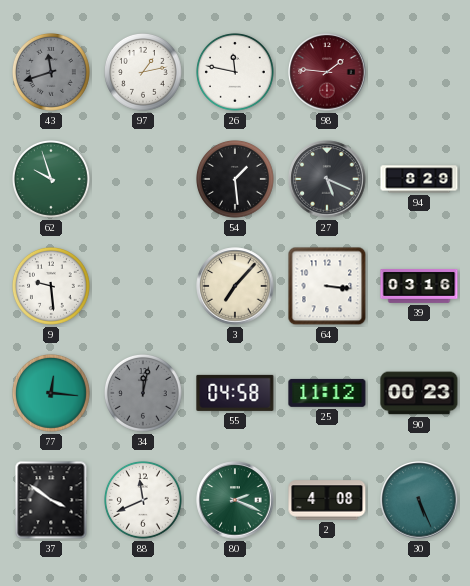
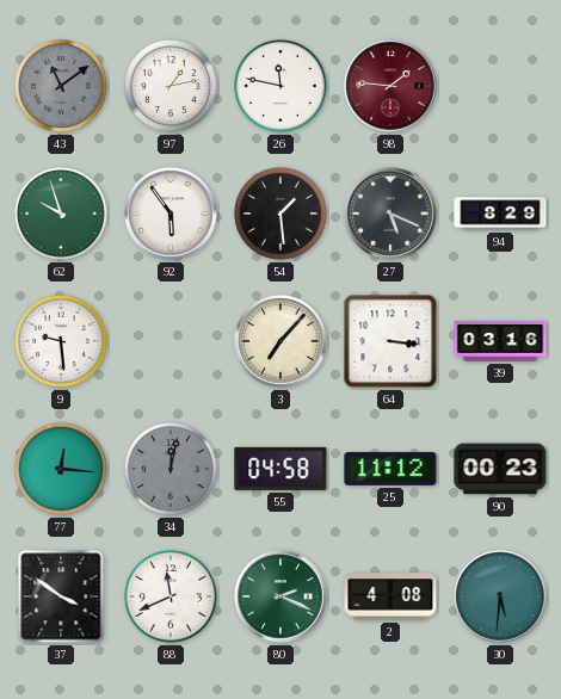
43: 11:42 -> 11:09 (62, 87)
92: none -> 5:54 (171, 214)
30: 5:26 -> 5:31 (500, 596)
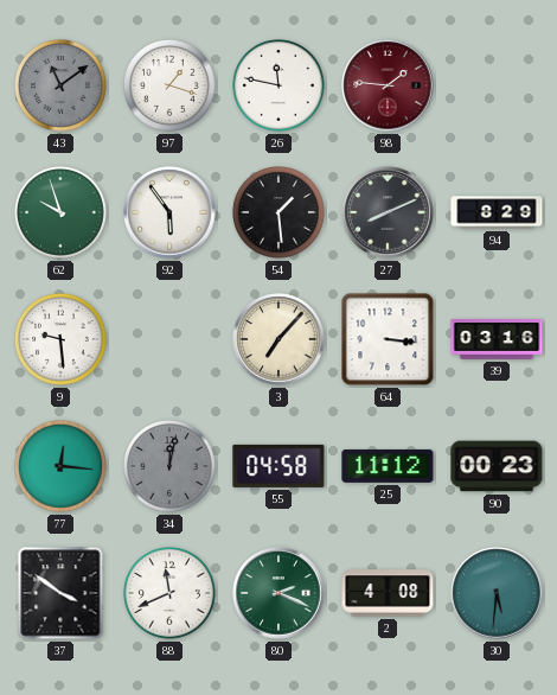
97: 1:13 -> 1:18 (171, 87)
27: 5:19 -> 8:11 (388, 212)
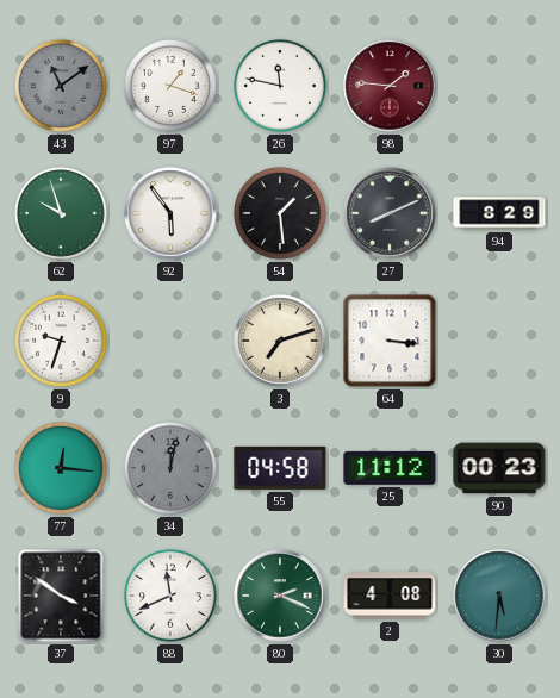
9: 9:29 -> 9:33 (62, 342)
3: 7:07 -> 7:12 (280, 341)
39: 03:16 -> none (497, 340)
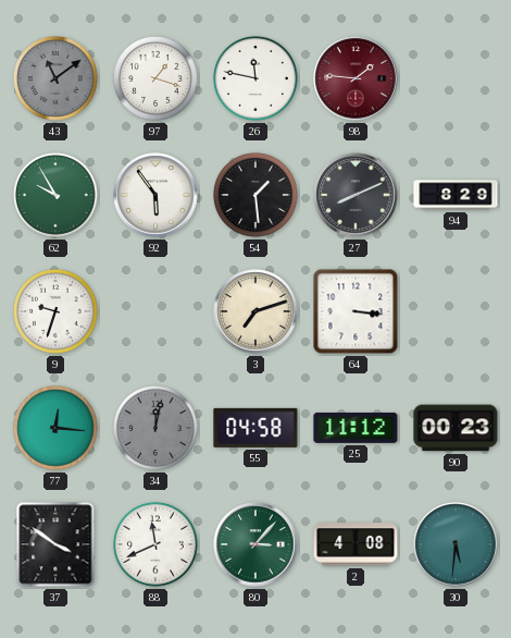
62: 9:57 -> 9:55 (57, 196)
80: 2:19 -> 3:07 (255, 544)
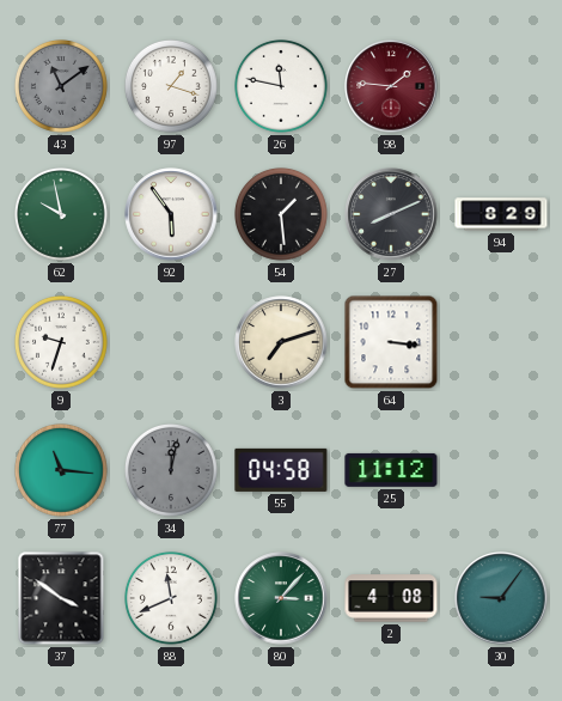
62: 9:55 -> 9:58 (62, 215)
77: 12:16 -> 11:16 (62, 471)
90: 00:23 -> none (456, 428)
30: 5:31 -> 9:06 (501, 598)
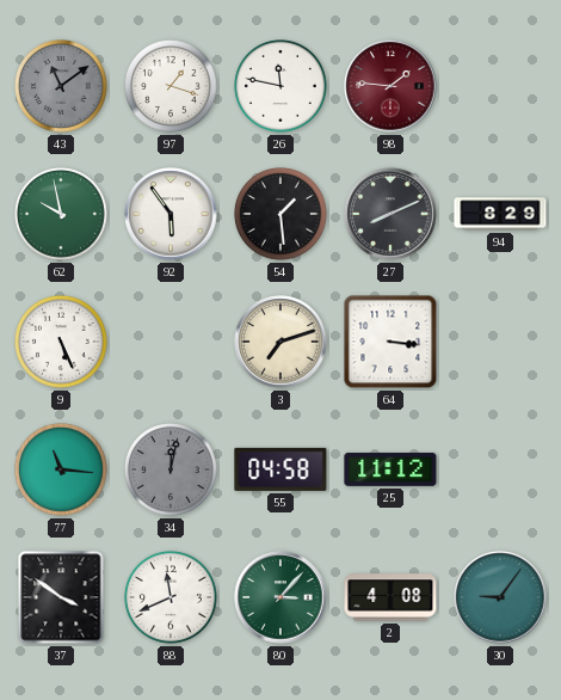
9: 9:33 -> 5:26 (62, 343)
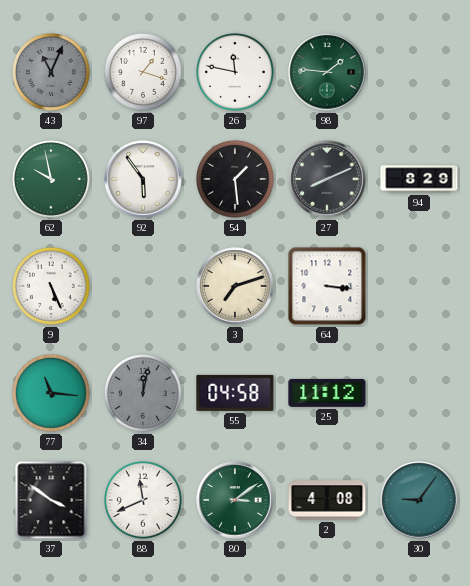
43: 11:09 -> 11:04 (52, 73)
98 dial: burgundy -> green (327, 72)
80: 3:07 -> 3:09 (235, 500)
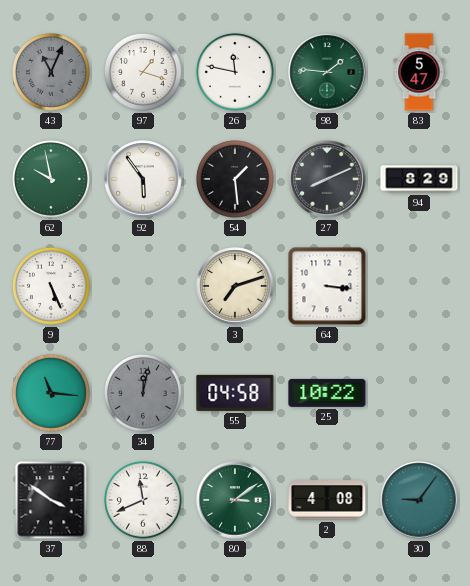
83: none -> 5:47 (419, 72)
25: 11:12 -> 10:22 (327, 393)
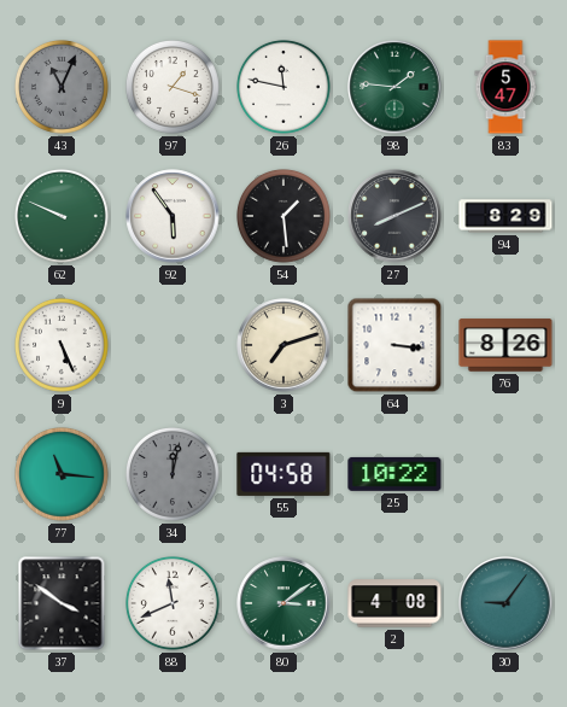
62: 9:58 -> 9:49 (63, 217)
76: none -> 8:26 (505, 345)
